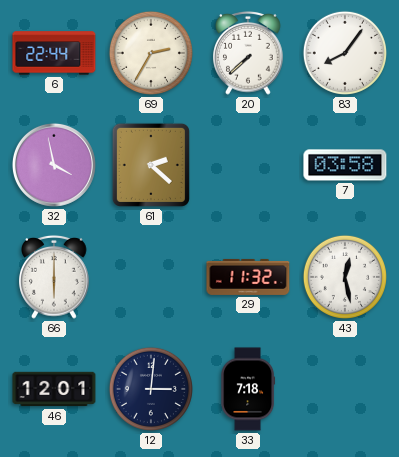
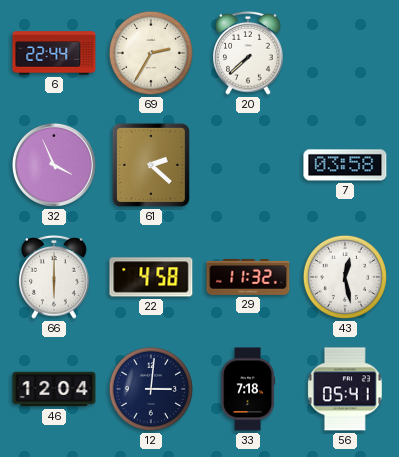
83: 8:06 -> none (345, 53)
32: 3:58 -> 3:56 (54, 165)
22: none -> 4:58 (151, 277)
46: 12:01 -> 12:04 (54, 389)
56: none -> 05:41 (345, 389)
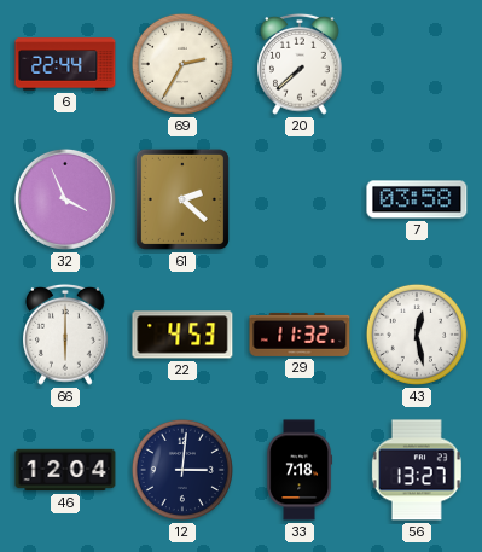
22: 4:58 -> 4:53 (182, 335)
56: 05:41 -> 13:27 (417, 470)
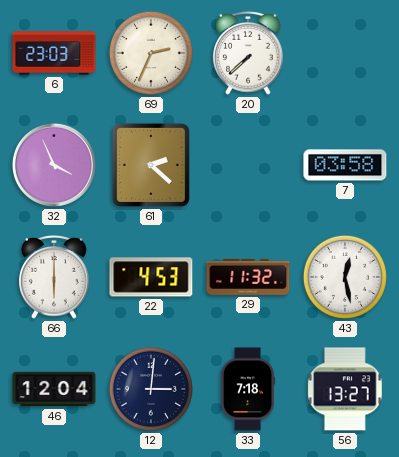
6: 22:44 -> 23:03 (54, 53)
69: 2:35 -> 2:34 (151, 53)
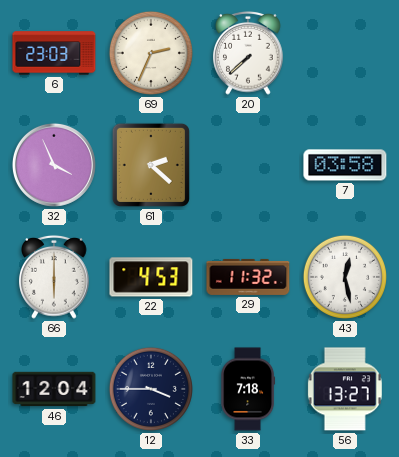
12: 3:01 -> 3:45 (151, 389)
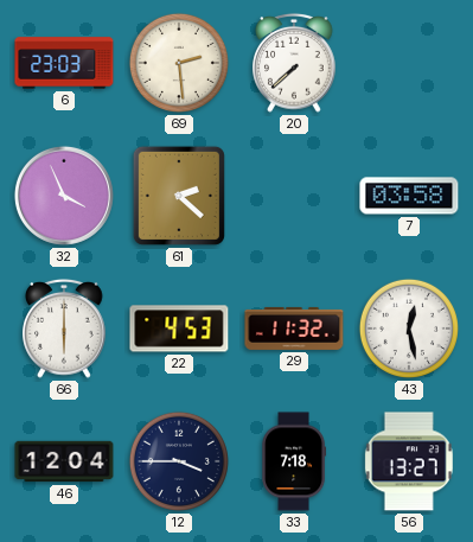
69: 2:34 -> 2:29 (179, 63)
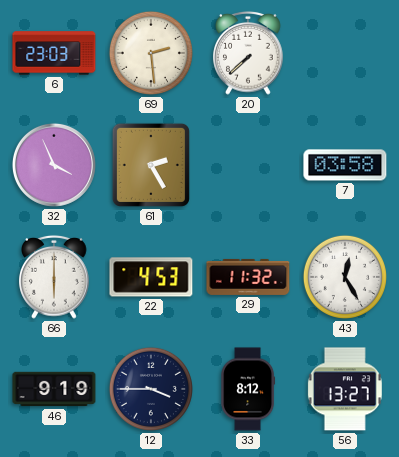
61: 2:22 -> 2:25 (151, 165)
43: 12:28 -> 12:25 (345, 277)
46: 12:04 -> 9:19 (54, 389)
33: 7:18 -> 8:12 (248, 389)
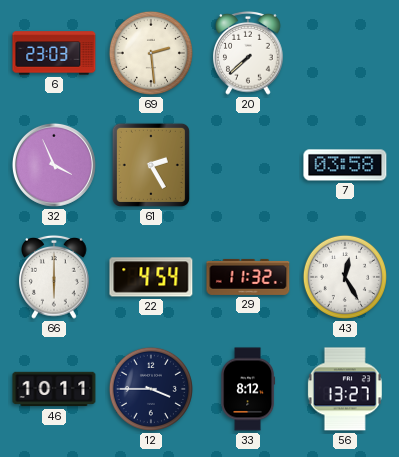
22: 4:53 -> 4:54 (151, 277)
46: 9:19 -> 10:11 (54, 389)
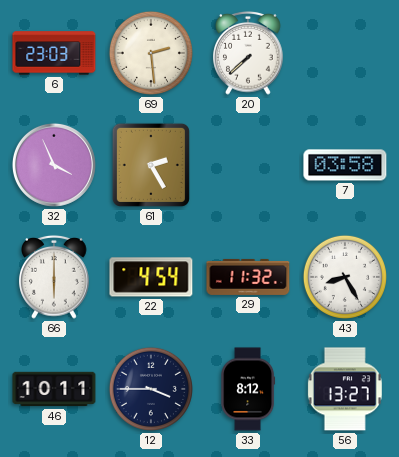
43: 12:25 -> 8:25 (345, 277)
